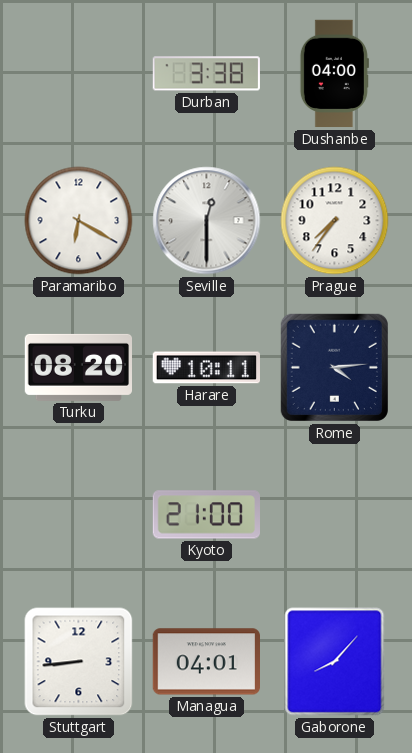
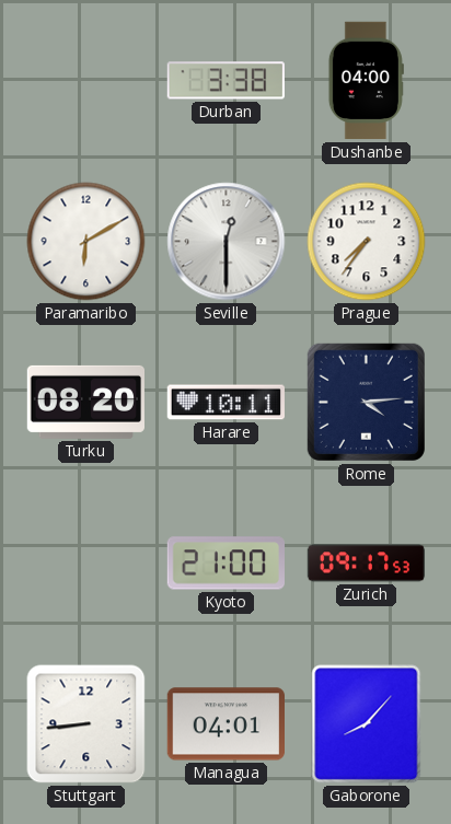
Paramaribo: 6:20 -> 6:10 (86, 242)
Zurich: none -> 09:17 (367, 564)
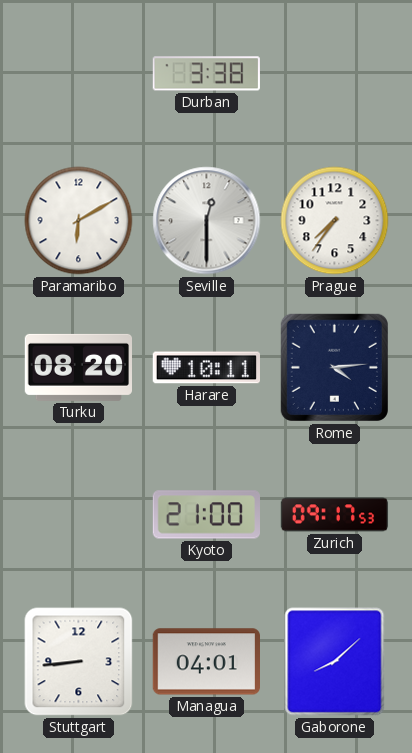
Dushanbe: 04:00 -> none (366, 81)
Gaborone: 8:07 -> 8:08 (335, 662)
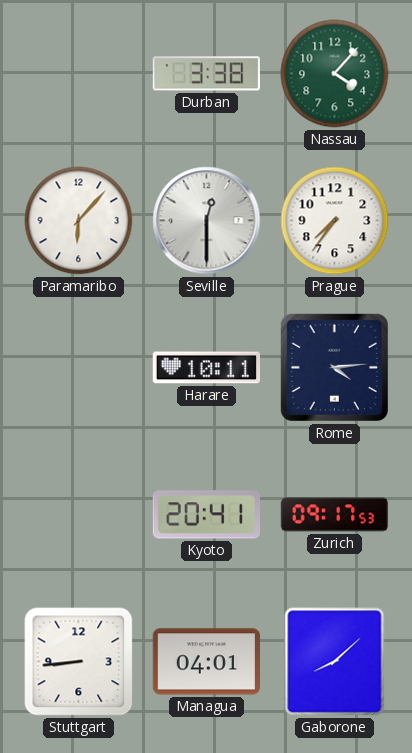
Nassau: none -> 4:07 (335, 74)
Paramaribo: 6:10 -> 6:07 (79, 221)
Turku: 08:20 -> none (78, 367)
Kyoto: 21:00 -> 20:41 (206, 515)
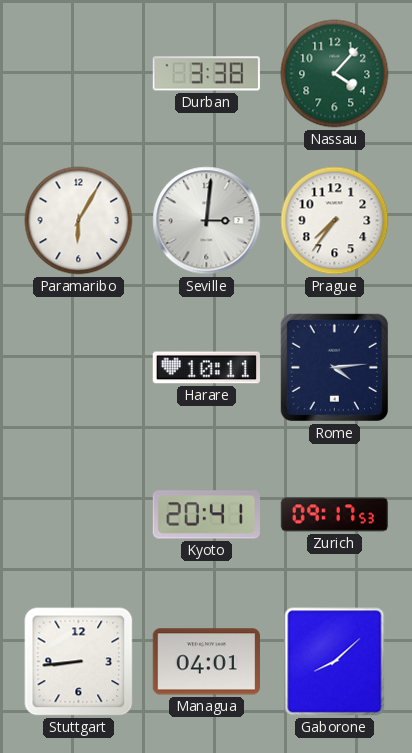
Paramaribo: 6:07 -> 6:05 (79, 221)
Seville: 12:30 -> 3:01 (207, 221)
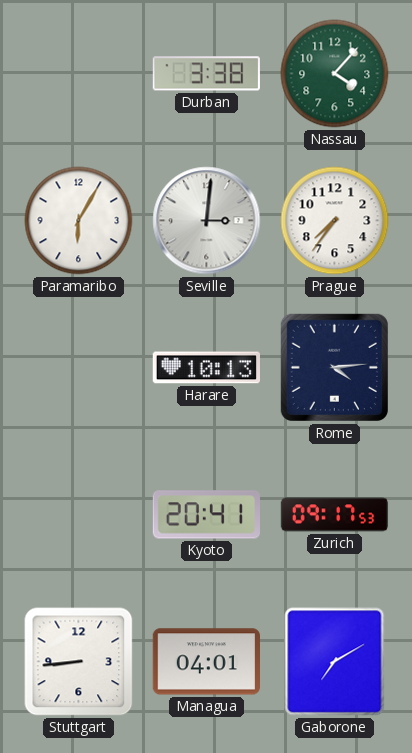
Harare: 10:11 -> 10:13 (206, 368)
Gaborone: 8:08 -> 7:10 (335, 662)
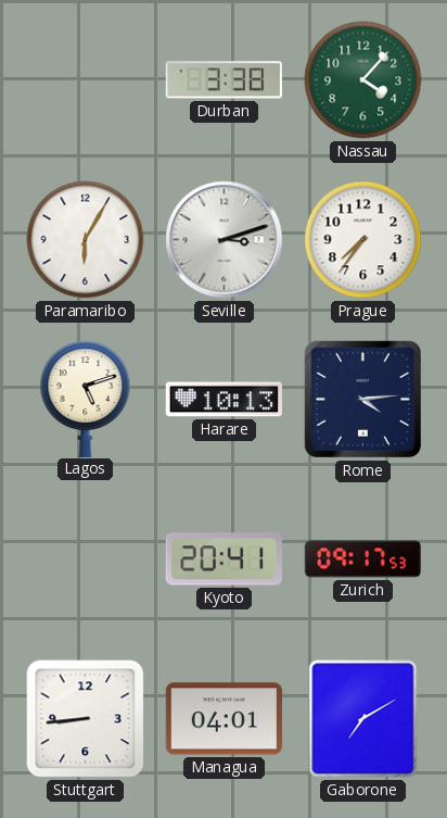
Seville: 3:01 -> 3:12 (225, 240)
Lagos: none -> 5:12 (86, 399)
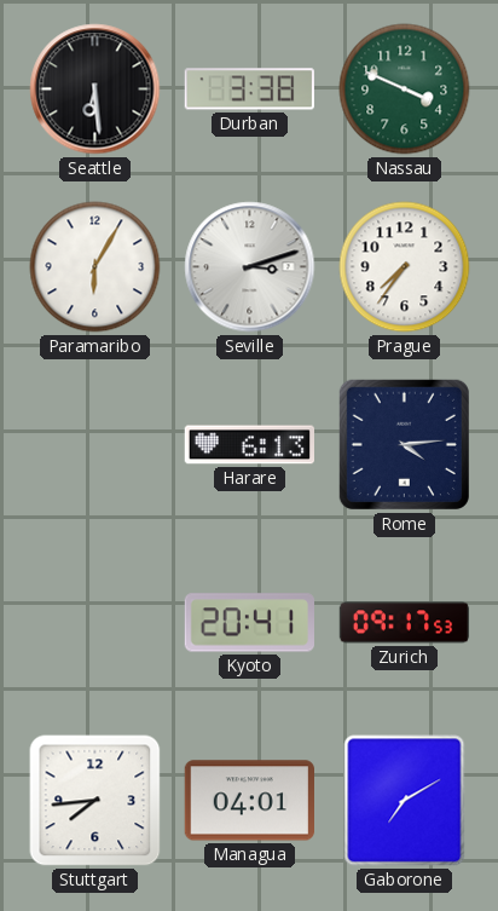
Seattle: none -> 6:29 (95, 90)
Nassau: 4:07 -> 3:49 (405, 90)
Lagos: 5:12 -> none (86, 399)
Harare: 10:13 -> 6:13 (249, 445)
Stuttgart: 8:44 -> 7:44 (95, 801)
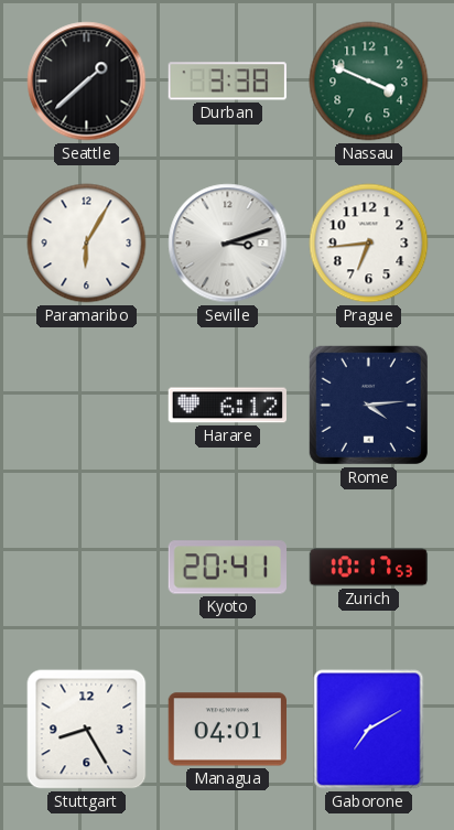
Seattle: 6:29 -> 1:38 (87, 82)
Prague: 7:36 -> 6:44 (369, 244)
Harare: 6:13 -> 6:12 (227, 406)
Zurich: 09:17 -> 10:17 (369, 568)
Stuttgart: 7:44 -> 8:25 (87, 730)
